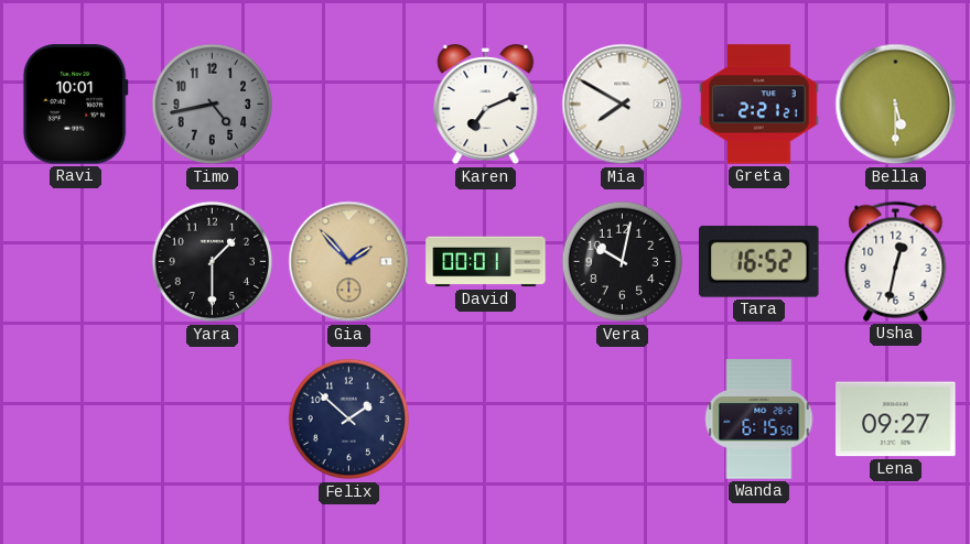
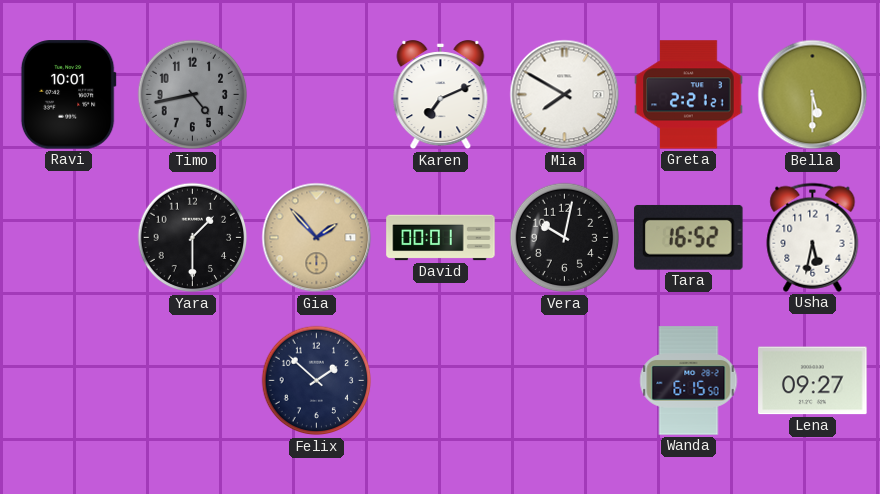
Usha: 12:32 -> 5:32 (813, 237)
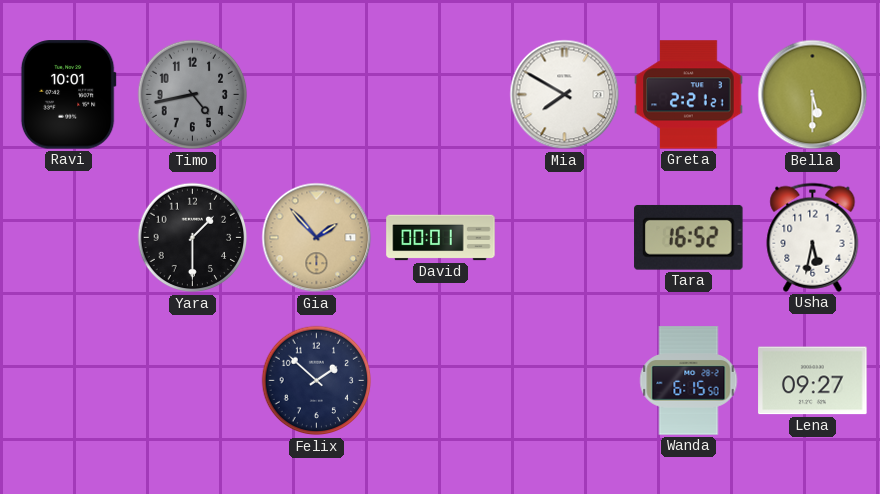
Karen: 7:11 -> none (441, 96)
Vera: 10:02 -> none (565, 238)
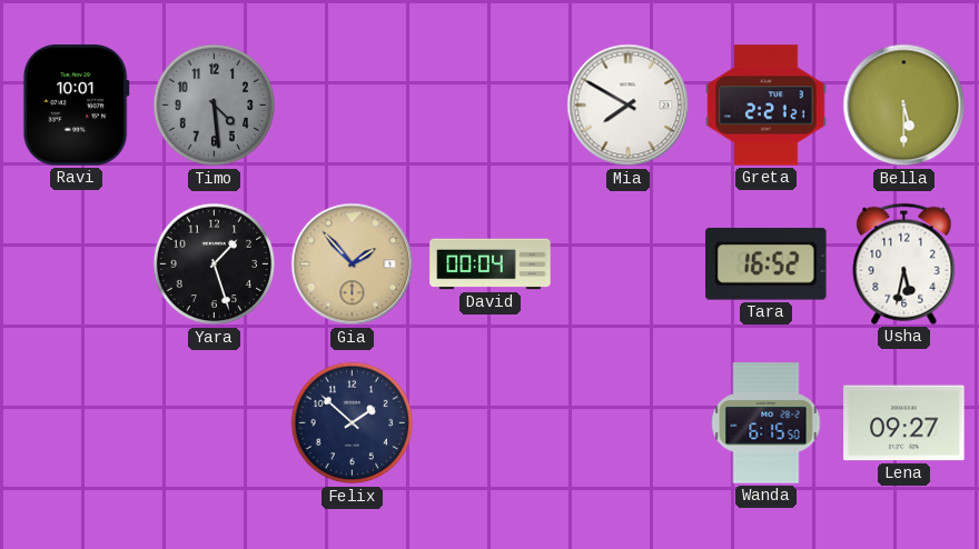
Timo: 4:43 -> 4:29 (215, 106)
Yara: 1:30 -> 1:27 (215, 264)
David: 00:01 -> 00:04 (491, 264)
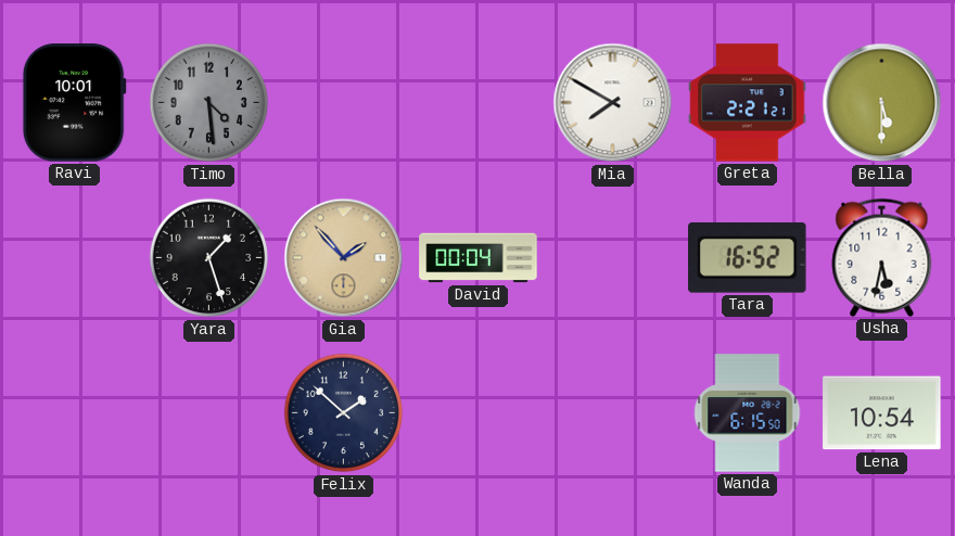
Lena: 09:27 -> 10:54 (882, 413)
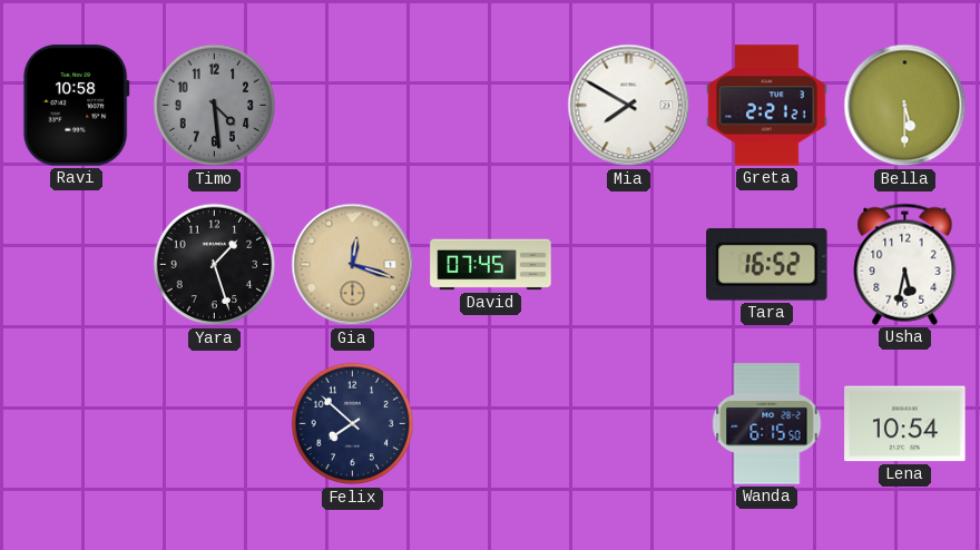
Ravi: 10:01 -> 10:58 (76, 106)
Gia: 1:53 -> 12:18 (353, 265)
David: 00:04 -> 07:45 (491, 265)
Felix: 1:52 -> 7:52 (353, 424)
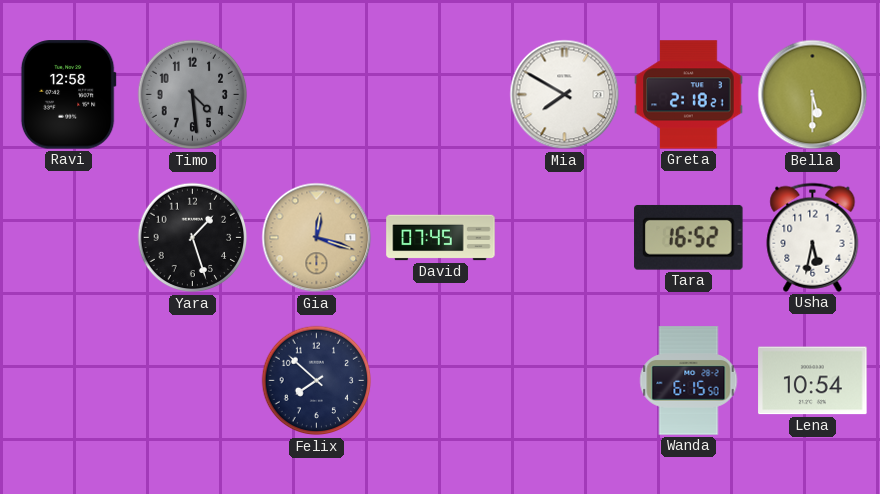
Ravi: 10:58 -> 12:58 (68, 95)
Greta: 2:21 -> 2:18 (689, 95)
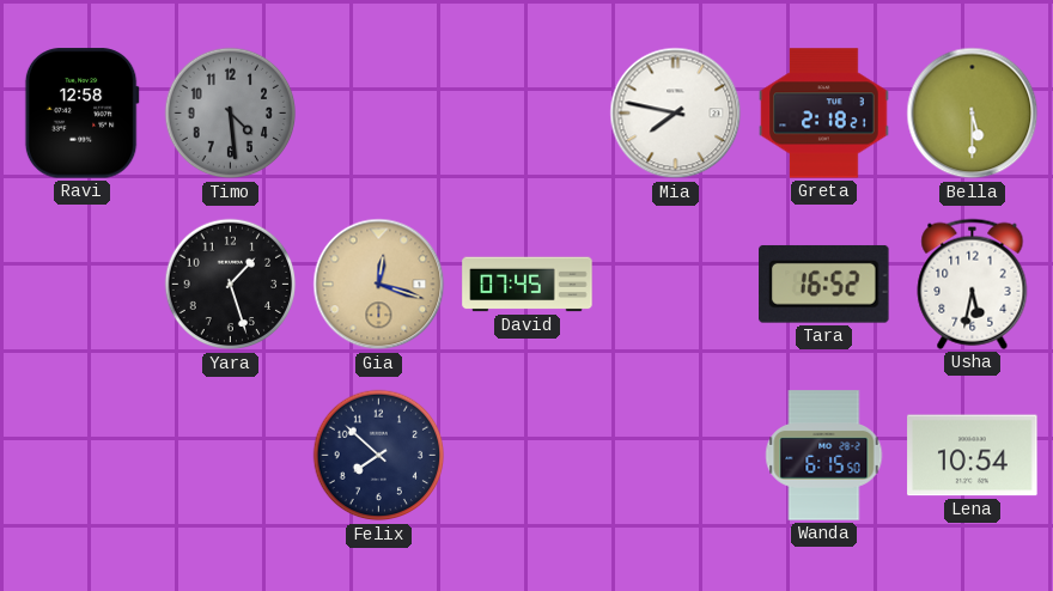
Mia: 7:50 -> 7:47 (676, 114)
